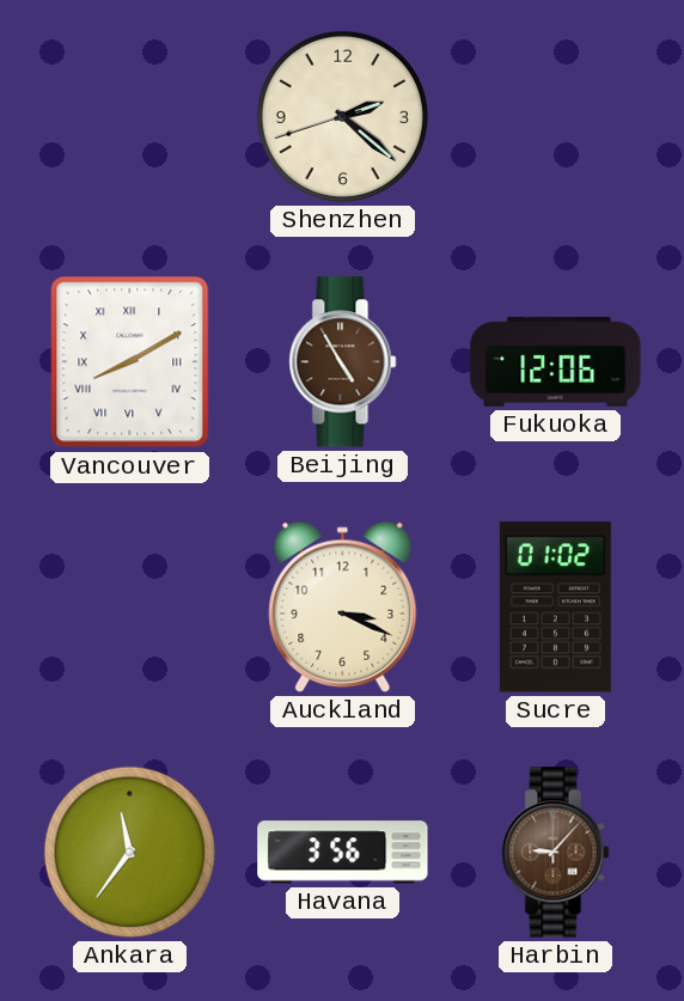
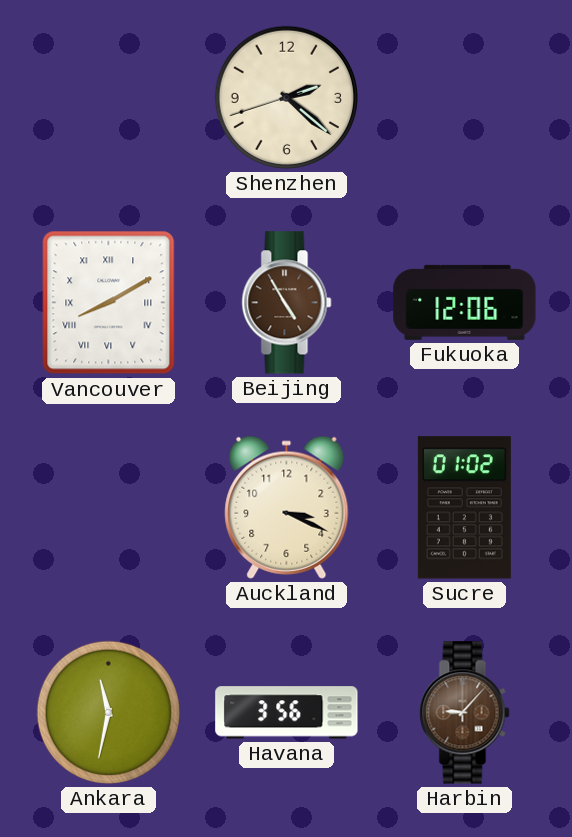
Ankara: 11:36 -> 11:32 (108, 712)
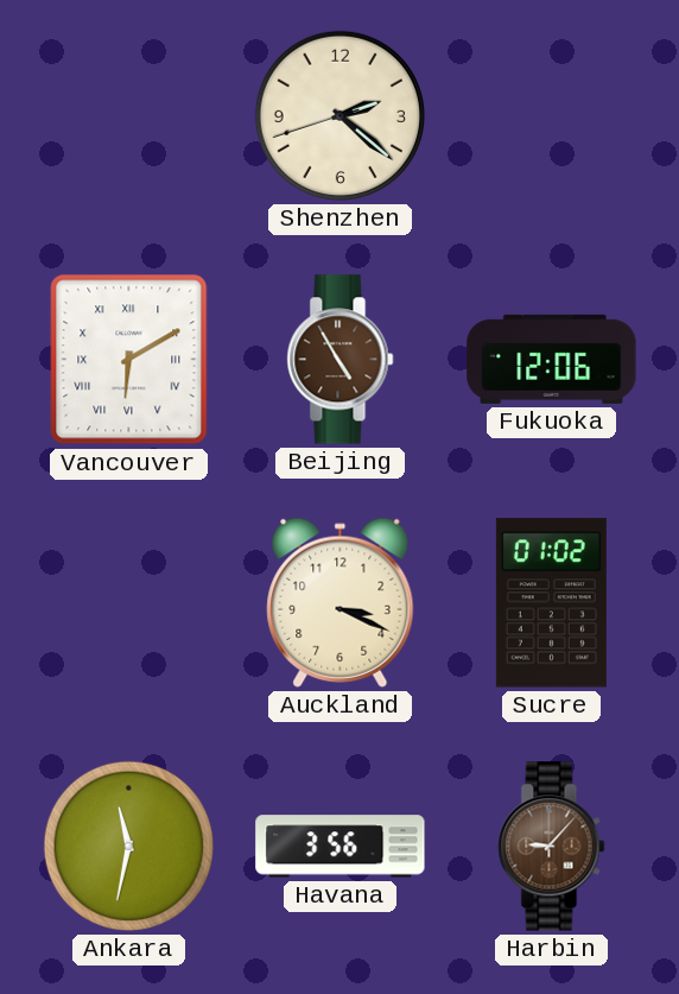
Vancouver: 8:10 -> 6:10 (129, 360)
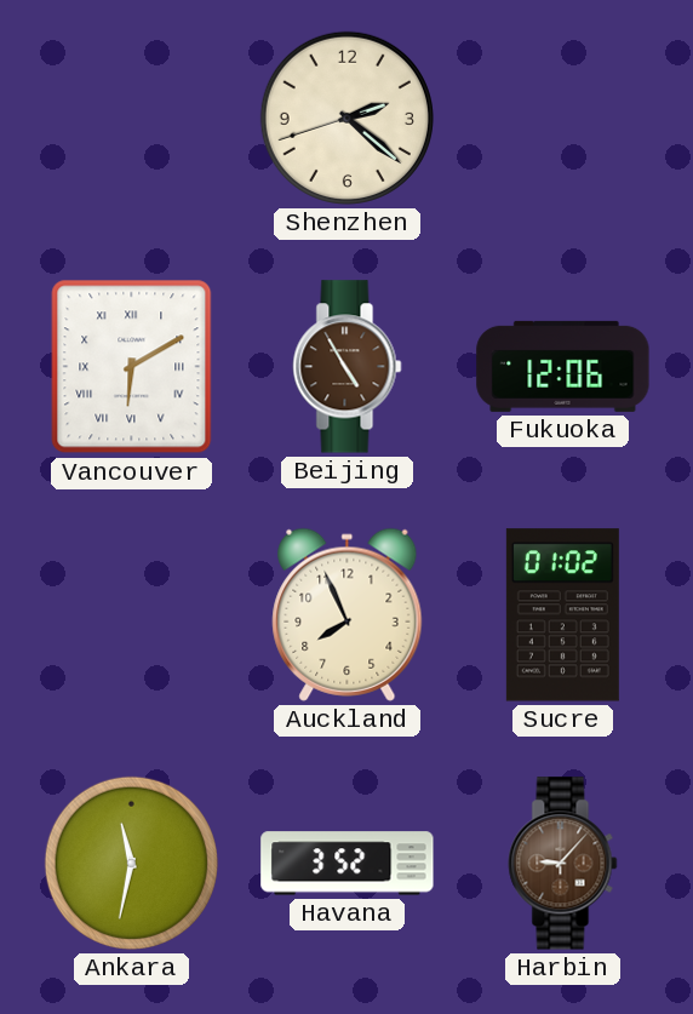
Auckland: 3:19 -> 7:56 (348, 614)
Havana: 3:56 -> 3:52 (348, 864)
